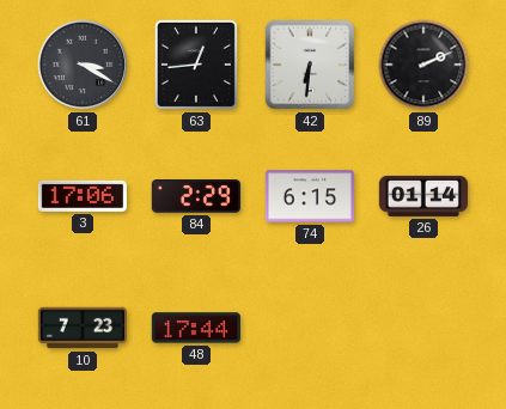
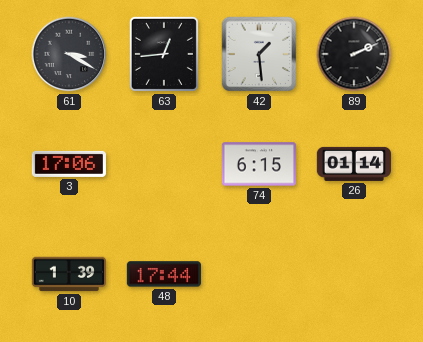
42: 6:31 -> 1:29 (259, 54)
84: 2:29 -> none (196, 197)
10: 7:23 -> 1:39 (68, 274)
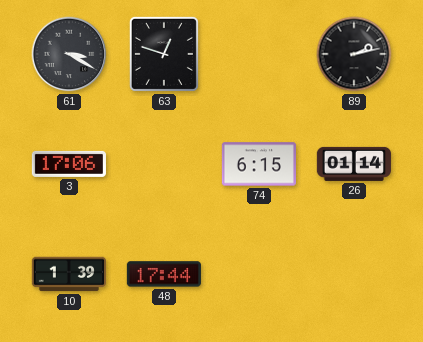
63: 12:44 -> 12:48 (164, 54)
42: 1:29 -> none (259, 54)
89: 2:11 -> 2:13 (354, 54)
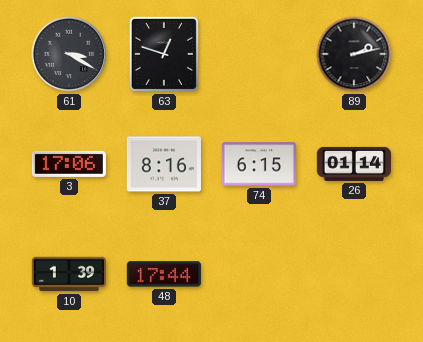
37: none -> 8:16 (164, 164)
